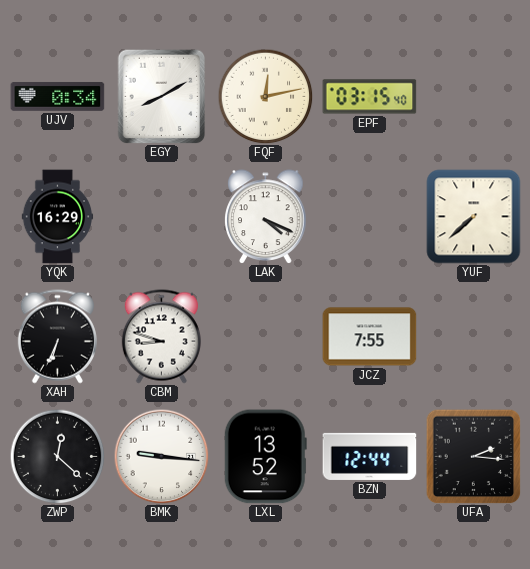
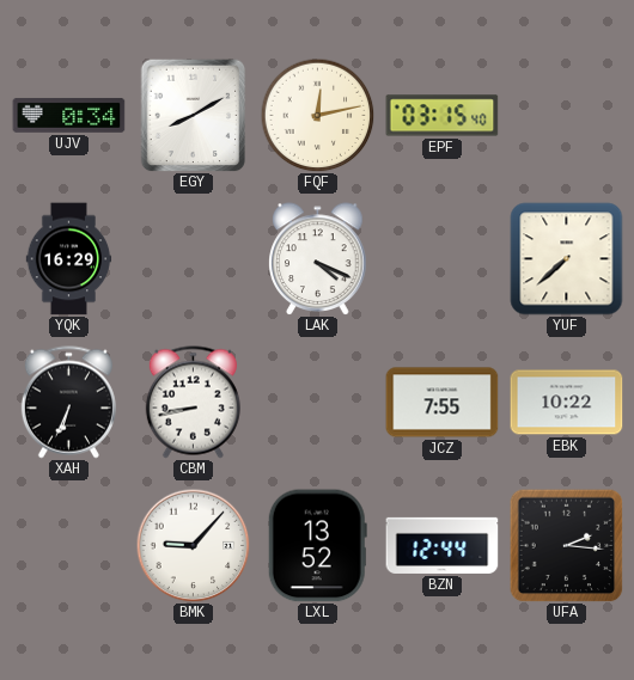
CBM: 8:48 -> 8:43 (193, 403)
EBK: none -> 10:22 (567, 403)
ZWP: 12:22 -> none (57, 456)
BMK: 9:16 -> 9:07 (193, 545)
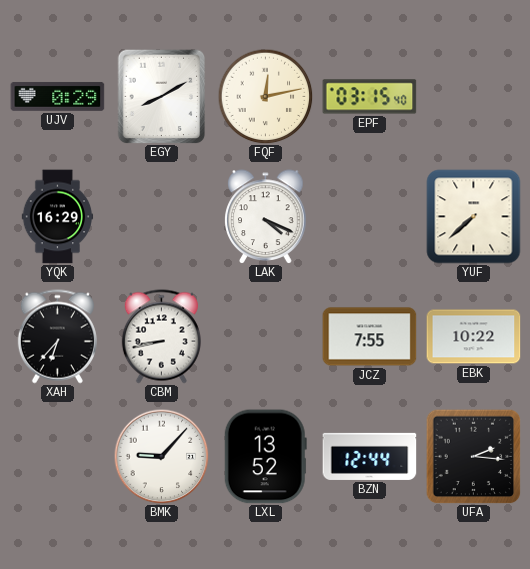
UJV: 0:34 -> 0:29 (58, 96)
XAH: 6:34 -> 6:37 (57, 337)
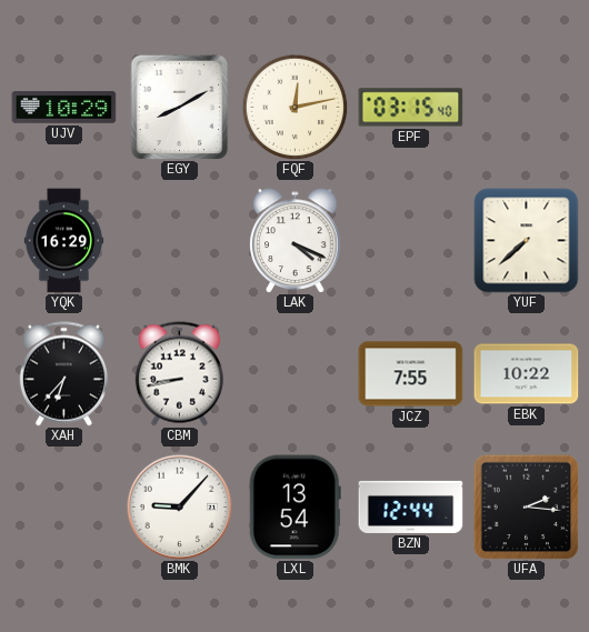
UJV: 0:29 -> 10:29 (64, 107)
LXL: 13:52 -> 13:54 (294, 508)
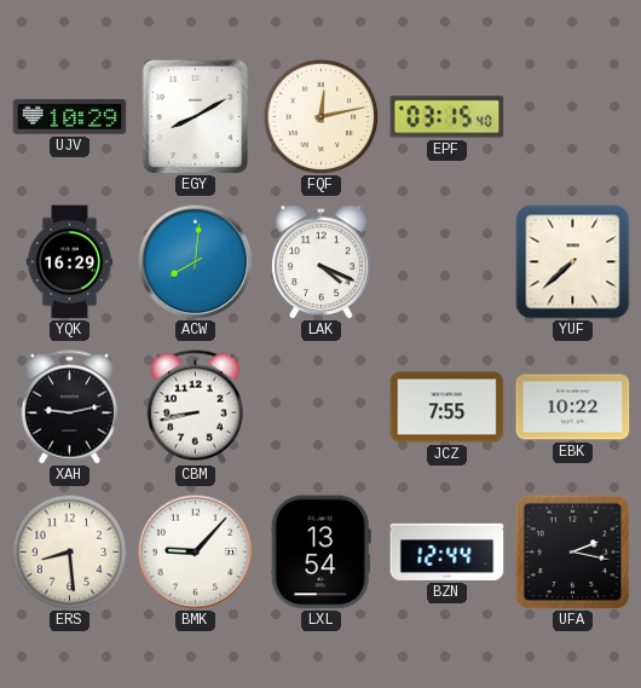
ACW: none -> 8:01 (195, 261)
XAH: 6:37 -> 9:13 (69, 407)
ERS: none -> 8:29 (69, 551)
UFA: 2:16 -> 2:17 (572, 551)
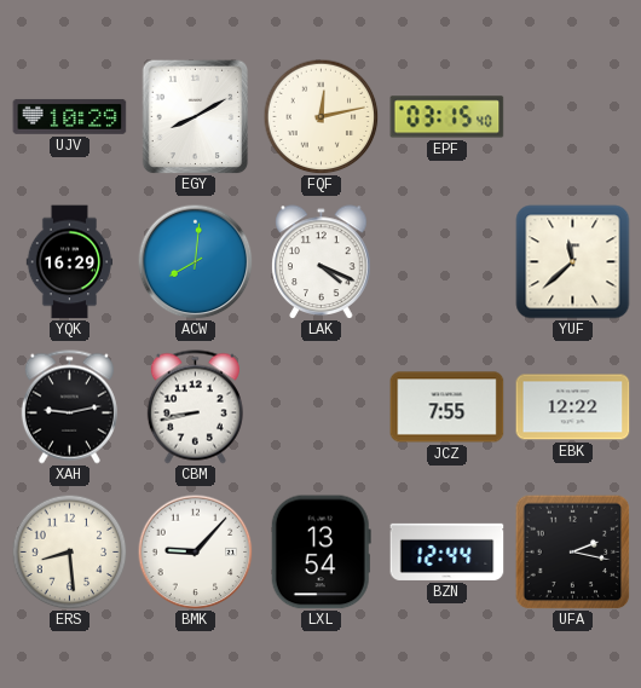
YUF: 7:38 -> 11:38 (573, 262)
EBK: 10:22 -> 12:22 (573, 407)
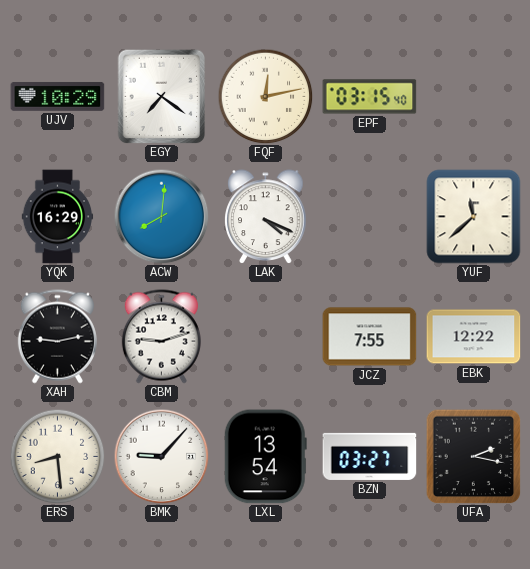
EGY: 8:10 -> 7:21 (162, 96)
CBM: 8:43 -> 9:12 (161, 337)
BZN: 12:44 -> 03:27 (370, 456)
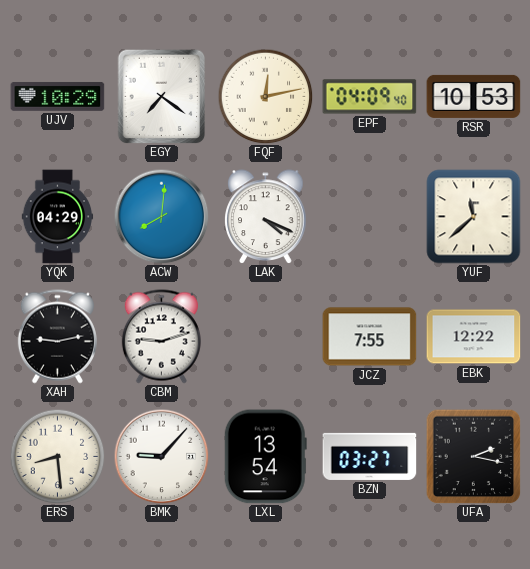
EPF: 03:15 -> 04:09 (370, 97)
RSR: none -> 10:53 (474, 96)
YQK: 16:29 -> 04:29 (58, 217)
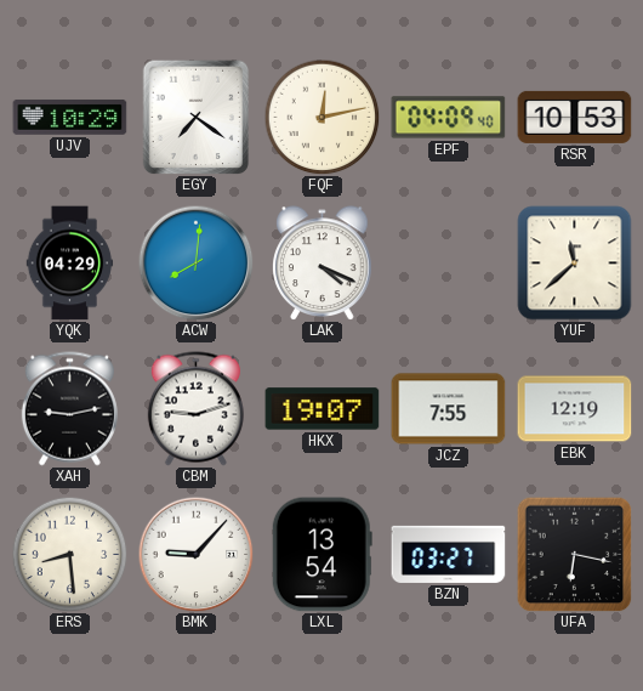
HKX: none -> 19:07 (323, 409)
EBK: 12:22 -> 12:19 (575, 409)
UFA: 2:17 -> 6:17 (574, 554)
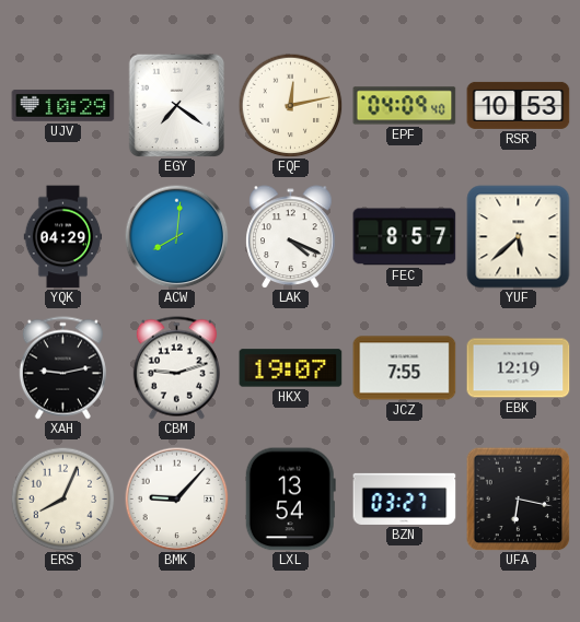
FEC: none -> 8:57 (405, 237)
YUF: 11:38 -> 5:38 (519, 237)
ERS: 8:29 -> 8:04 (62, 498)
